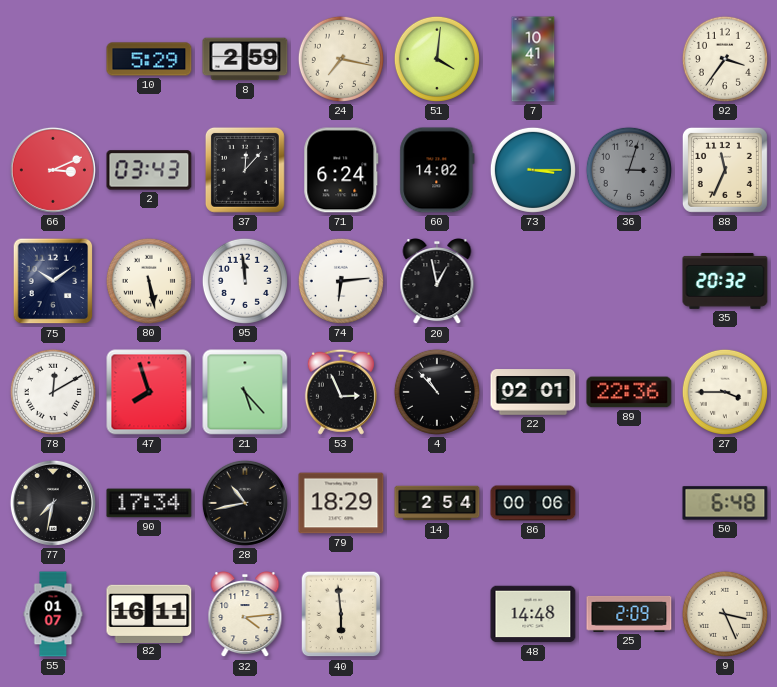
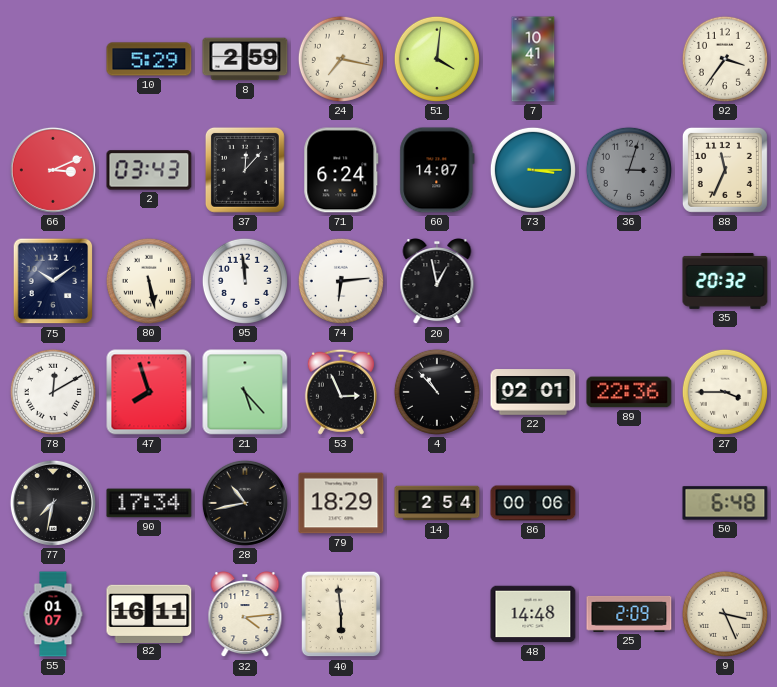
60: 14:02 -> 14:07 (437, 170)
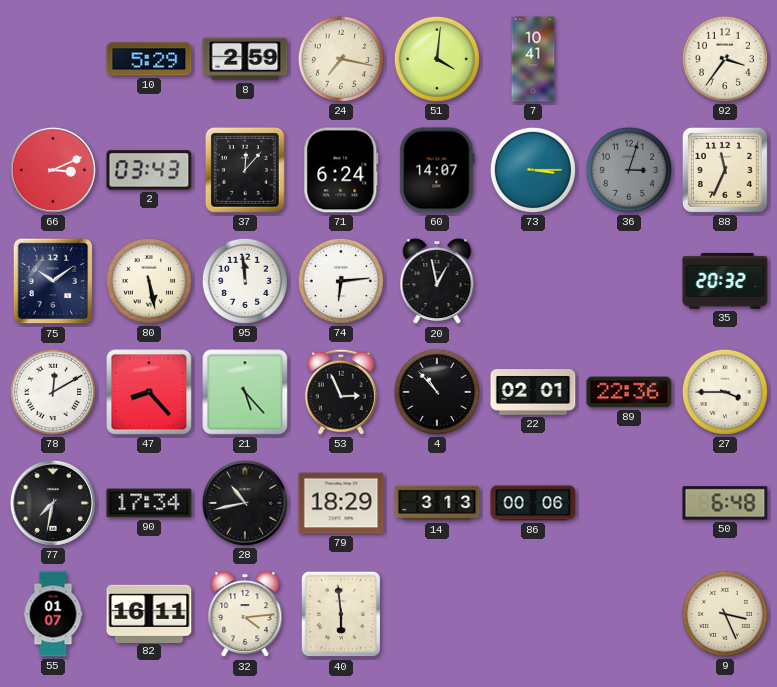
47: 7:57 -> 8:23 (149, 392)
14: 2:54 -> 3:13 (437, 503)
48: 14:48 -> none (533, 614)
25: 2:09 -> none (629, 614)
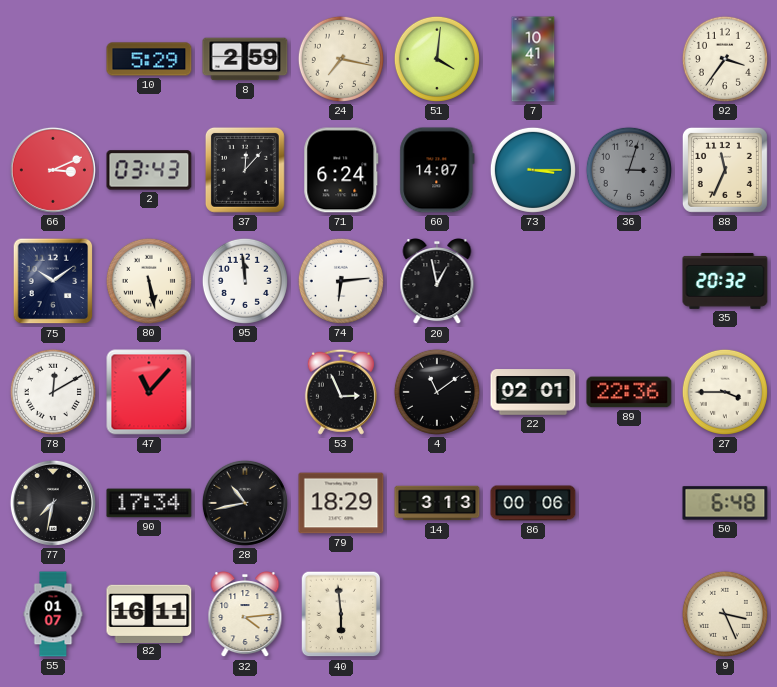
47: 8:23 -> 11:07 (149, 392)
21: 5:23 -> none (245, 392)
4: 10:53 -> 11:09 (437, 392)
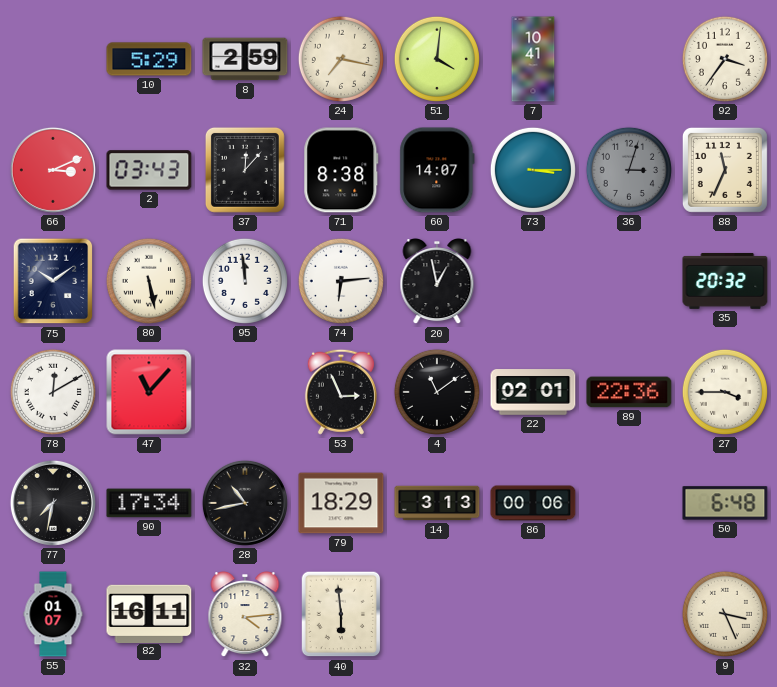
71: 6:24 -> 8:38 (341, 170)
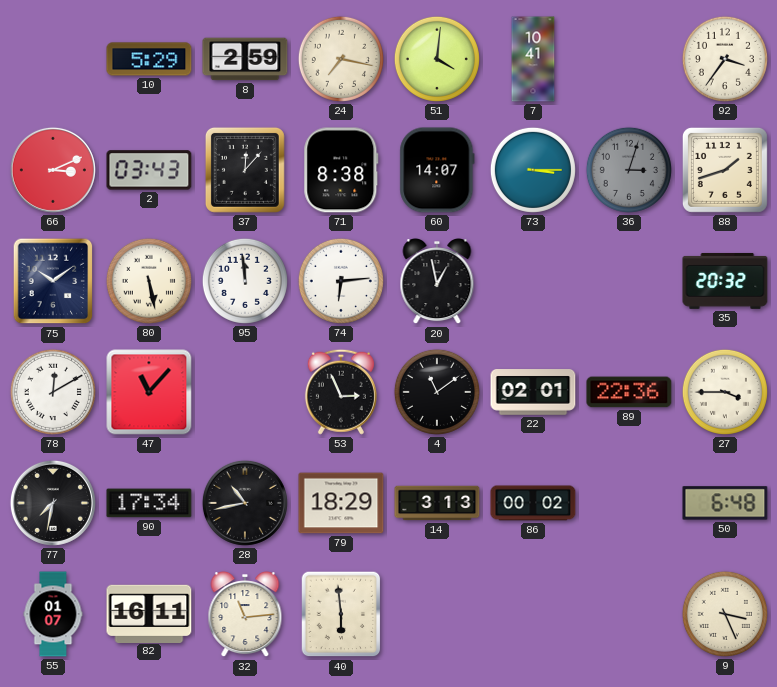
88: 11:34 -> 1:42 (725, 170)
86: 00:06 -> 00:02 (533, 503)
32: 4:14 -> 11:14 (245, 615)
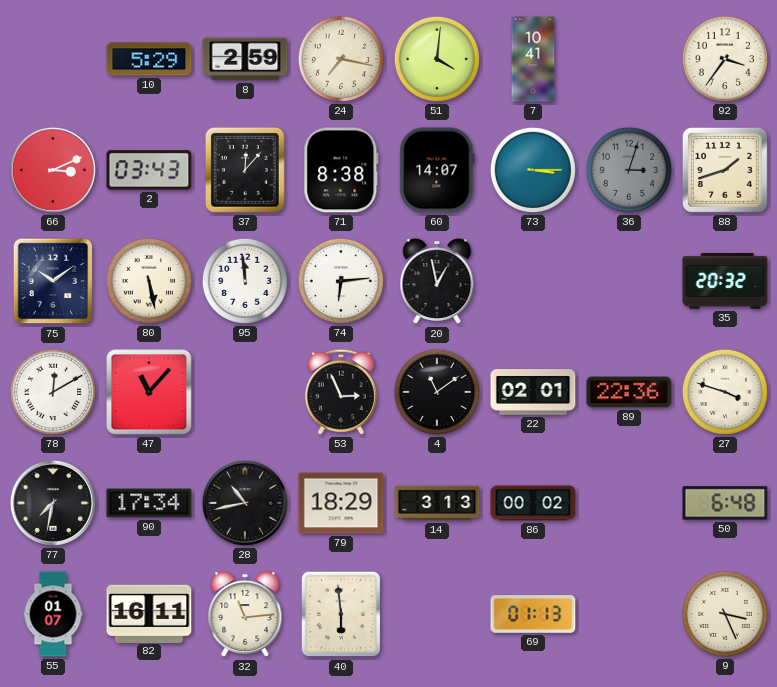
27: 3:45 -> 3:48 (725, 392)
69: none -> 01:13 (533, 614)
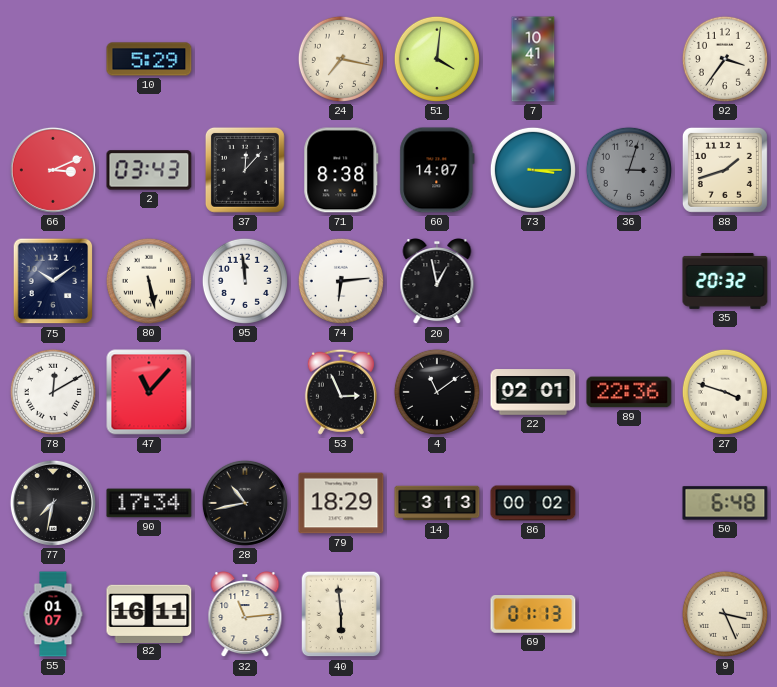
8: 2:59 -> none (245, 59)
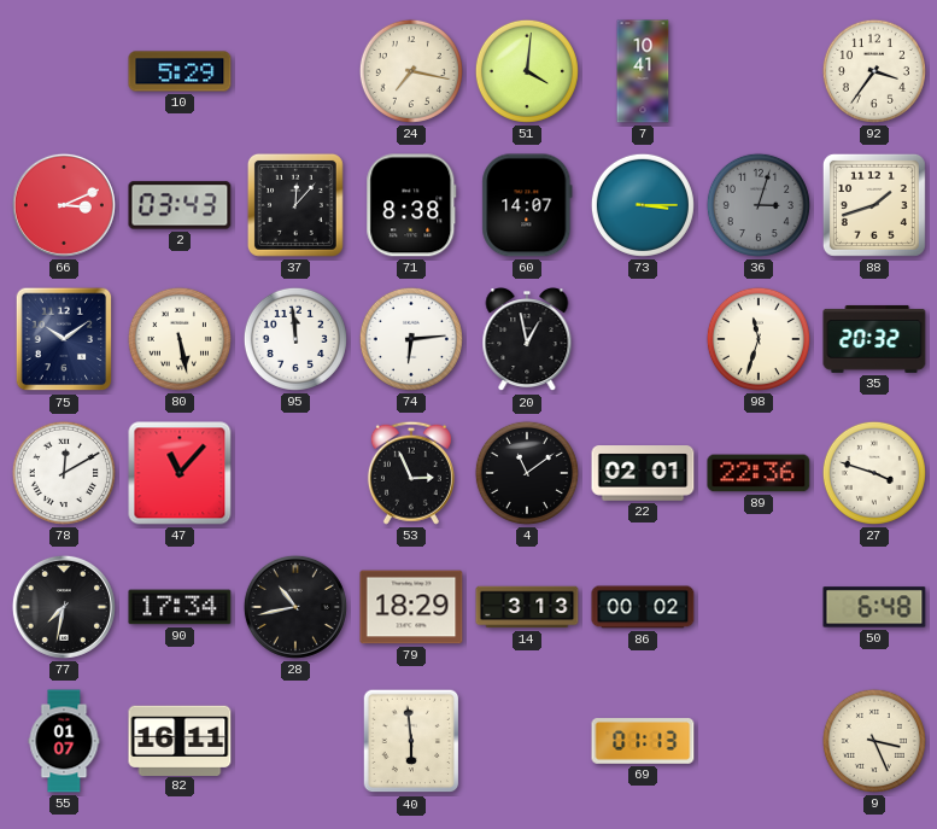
98: none -> 11:33 (759, 339)
32: 11:14 -> none (245, 615)
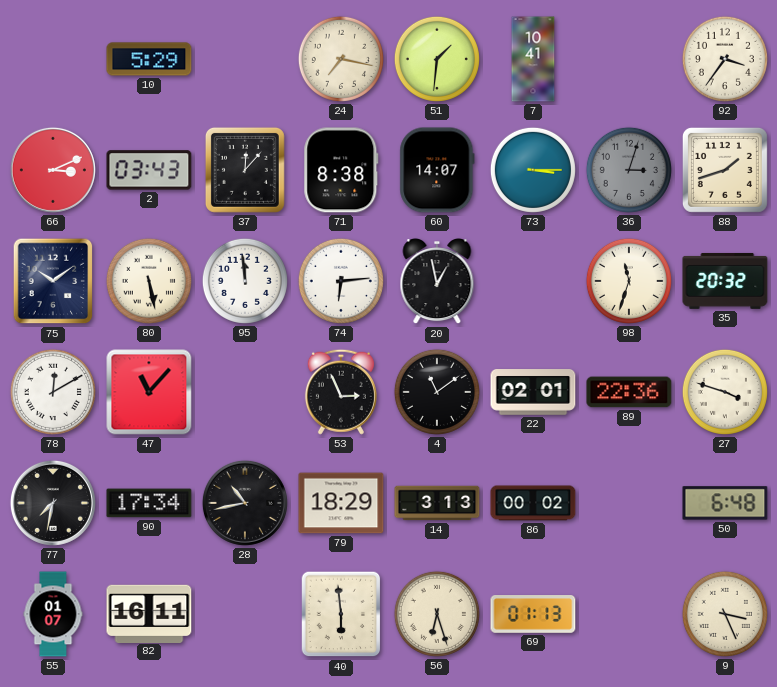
51: 4:01 -> 1:31 (437, 59)
56: none -> 6:27 (437, 614)
